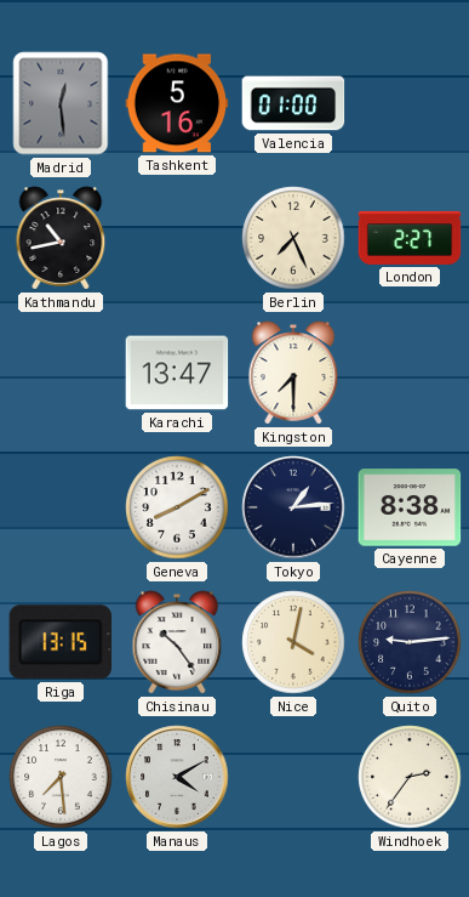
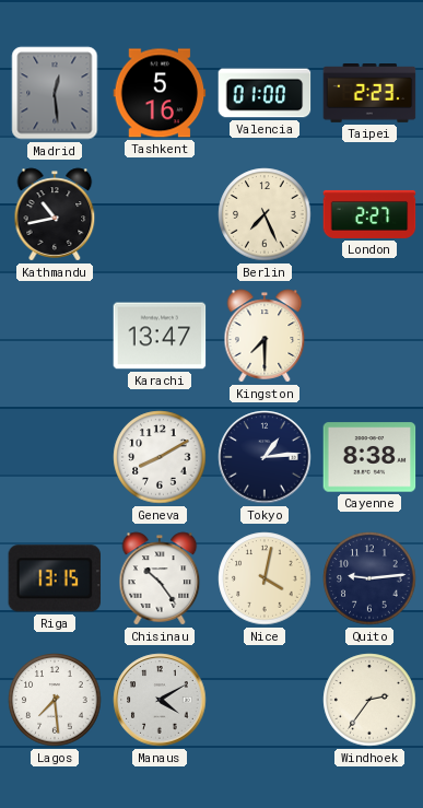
Taipei: none -> 2:23 (369, 94)
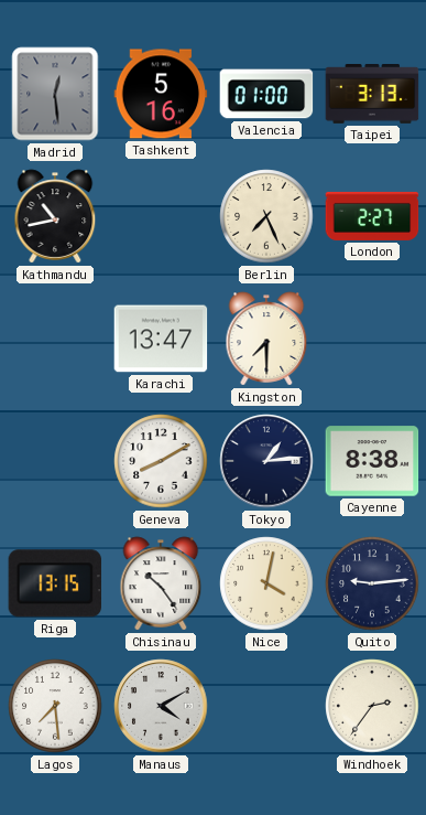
Taipei: 2:23 -> 3:13 (372, 95)
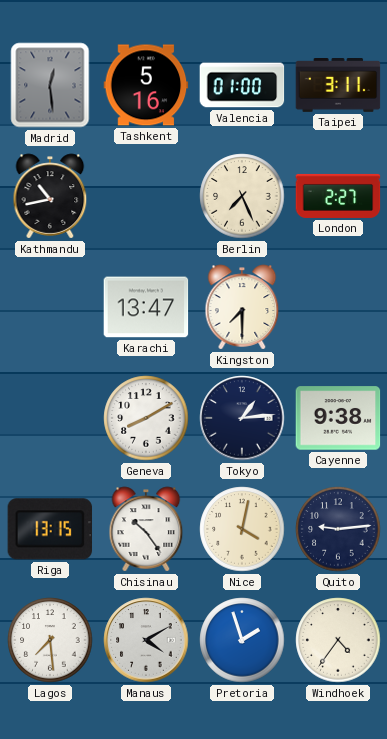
Taipei: 3:13 -> 3:11 (338, 86)
Cayenne: 8:38 -> 9:38 (338, 418)
Pretoria: none -> 1:57 (242, 640)
Windhoek: 2:36 -> 4:36 (338, 640)
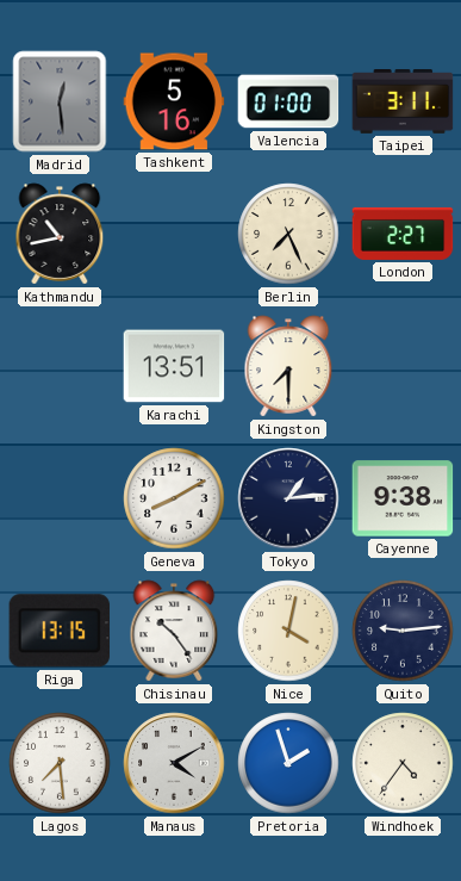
Karachi: 13:47 -> 13:51 (174, 366)
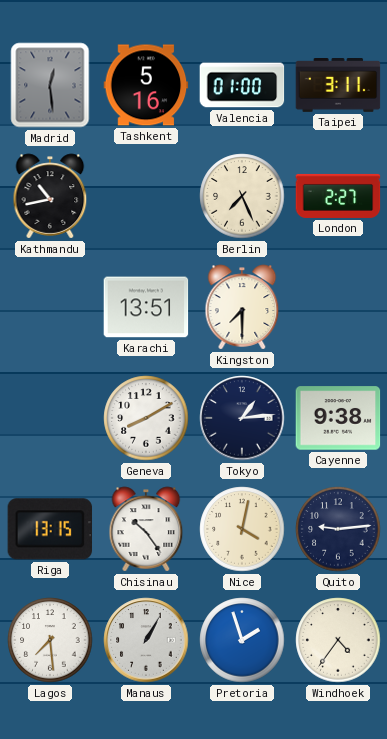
Manaus: 4:10 -> 1:05 (146, 640)
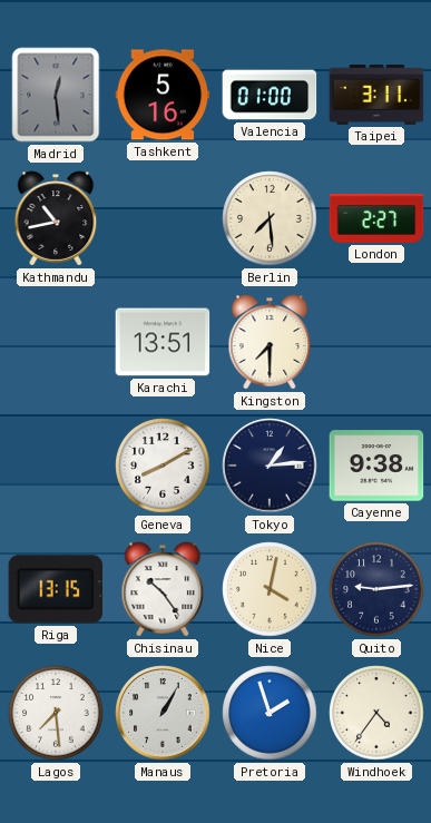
Berlin: 7:26 -> 7:29 (270, 218)
